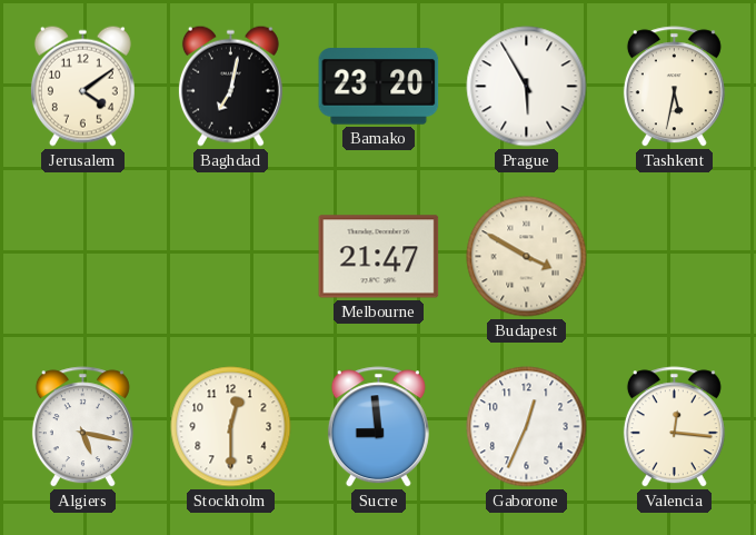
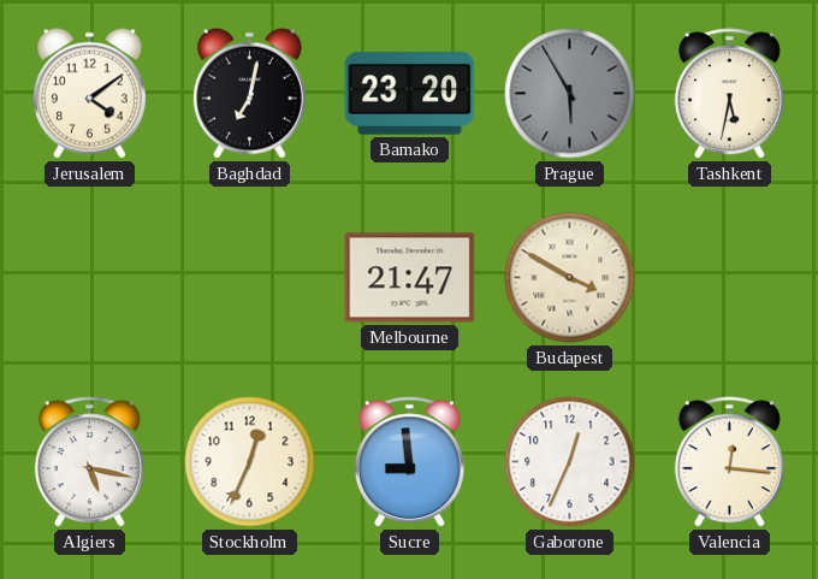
Prague dial: white -> grey (570, 94)
Stockholm: 12:30 -> 12:34 (250, 462)
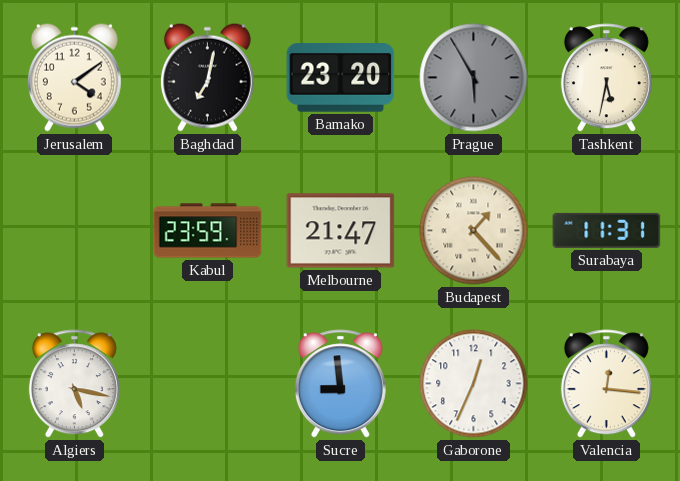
Kabul: none -> 23:59 (208, 231)
Budapest: 3:50 -> 1:23 (474, 231)
Surabaya: none -> 11:31 (607, 230)
Stockholm: 12:34 -> none (250, 462)
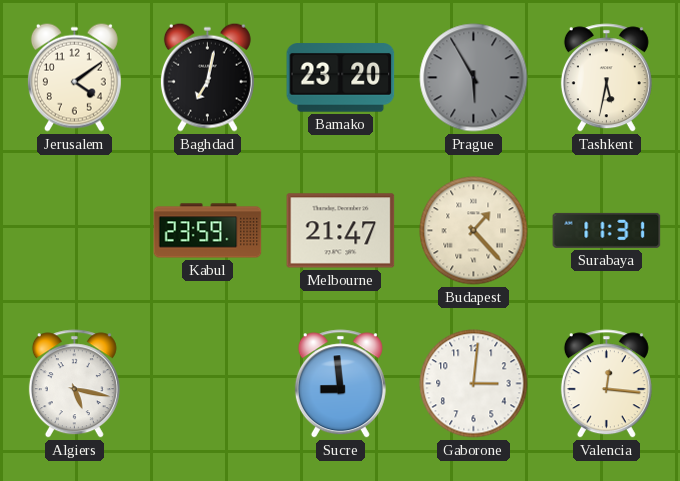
Gaborone: 12:34 -> 3:01 (474, 384)
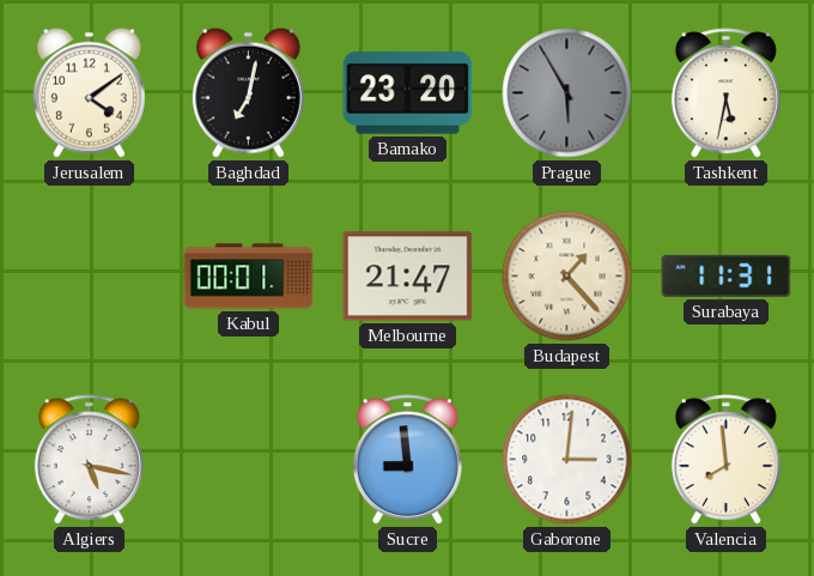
Kabul: 23:59 -> 00:01 (249, 277)
Valencia: 12:16 -> 7:59 (725, 460)
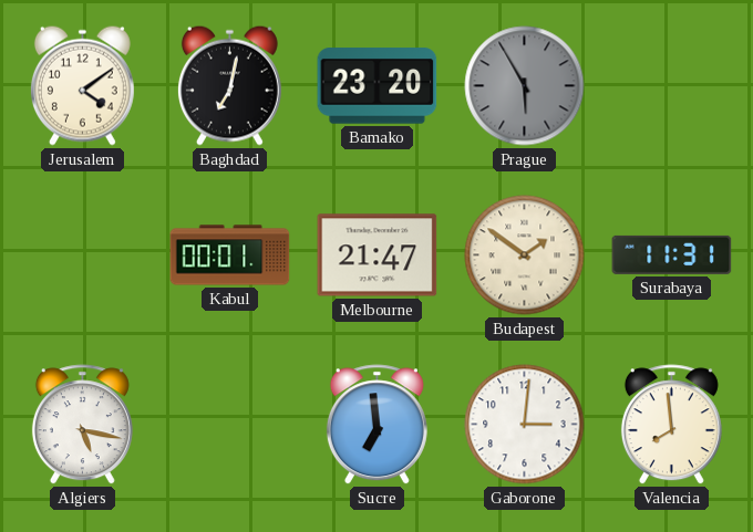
Tashkent: 5:32 -> none (725, 93)
Budapest: 1:23 -> 1:51 (525, 255)
Sucre: 8:59 -> 6:59 (376, 425)
